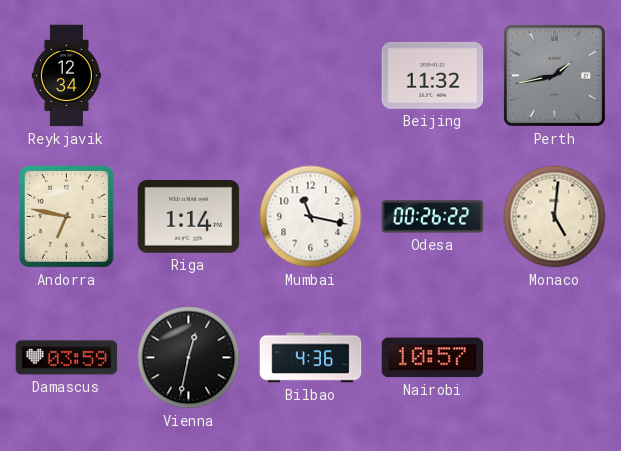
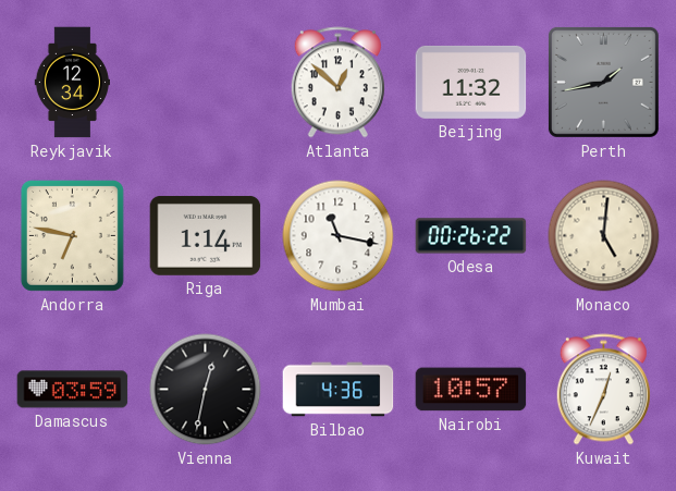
Atlanta: none -> 12:52 (337, 83)
Kuwait: none -> 12:34 (603, 390)
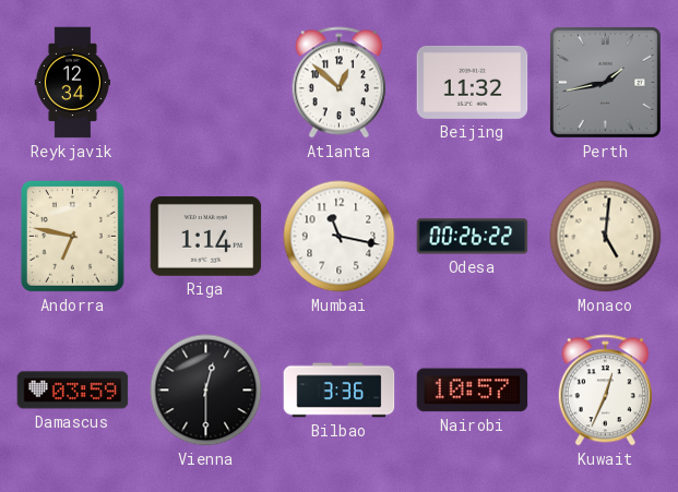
Vienna: 12:32 -> 12:30 (206, 391)
Bilbao: 4:36 -> 3:36 (340, 391)
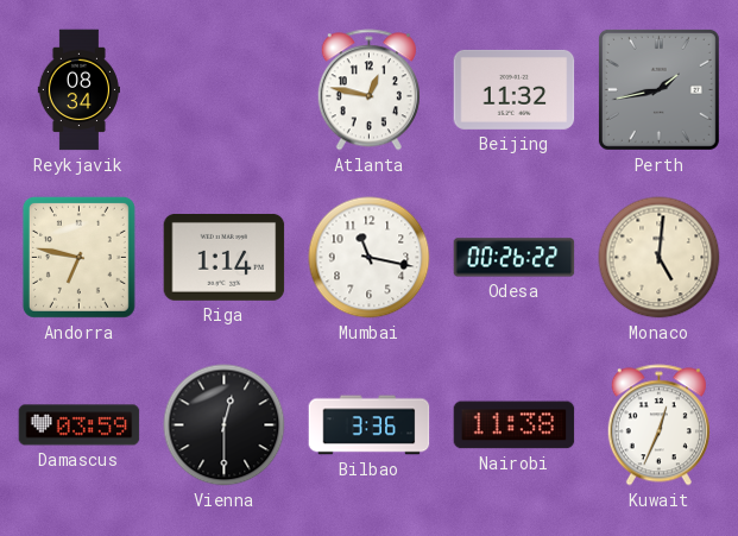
Reykjavik: 12:34 -> 08:34 (78, 90)
Atlanta: 12:52 -> 12:47 (368, 90)
Nairobi: 10:57 -> 11:38 (515, 425)
